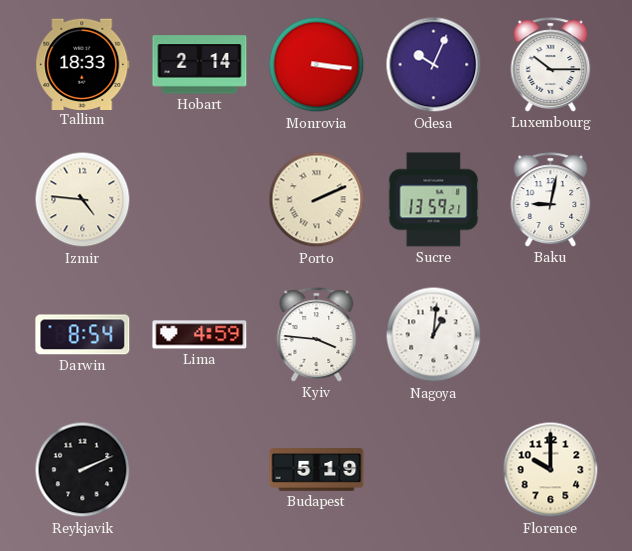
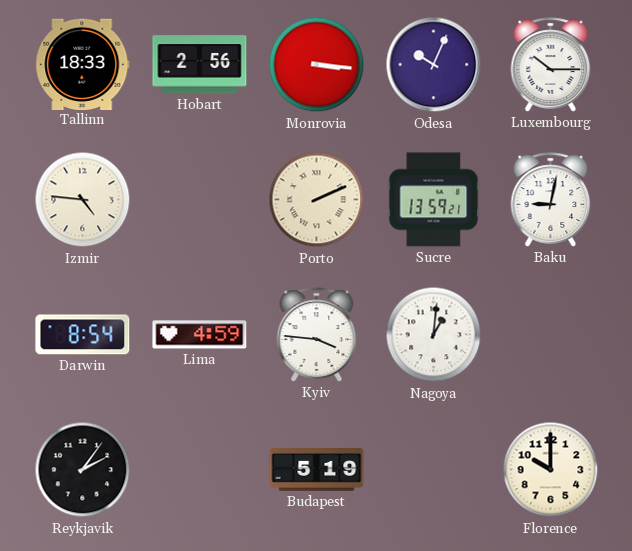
Hobart: 2:14 -> 2:56 (200, 65)
Reykjavik: 2:11 -> 2:06 (83, 470)
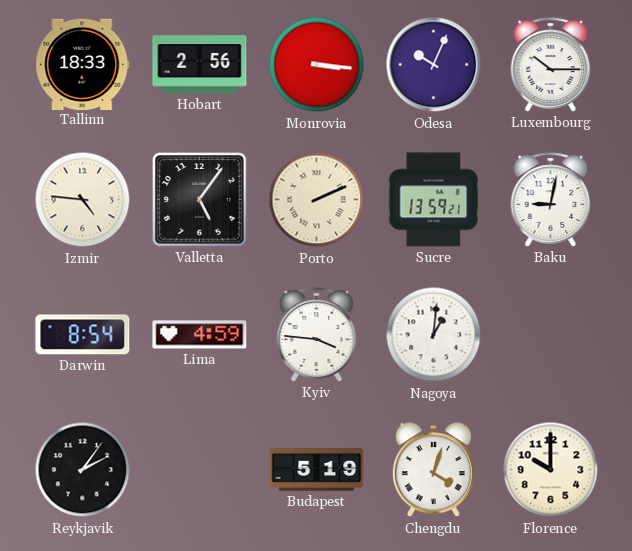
Valletta: none -> 5:06 (200, 200)
Chengdu: none -> 4:03 (433, 470)
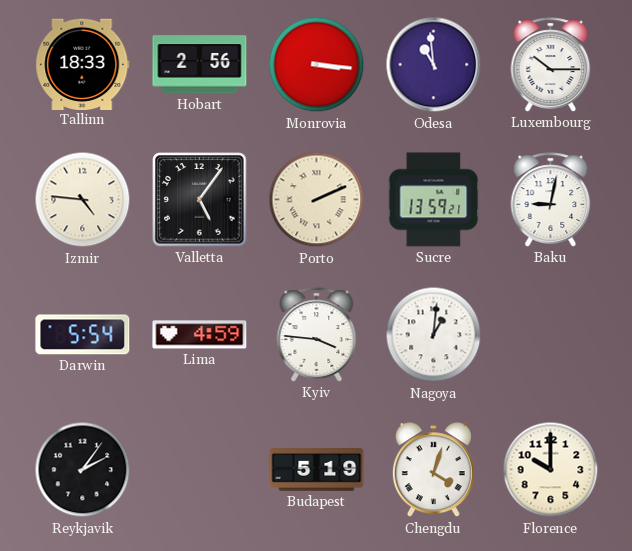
Odesa: 10:04 -> 10:59 (434, 65)
Darwin: 8:54 -> 5:54 (83, 335)
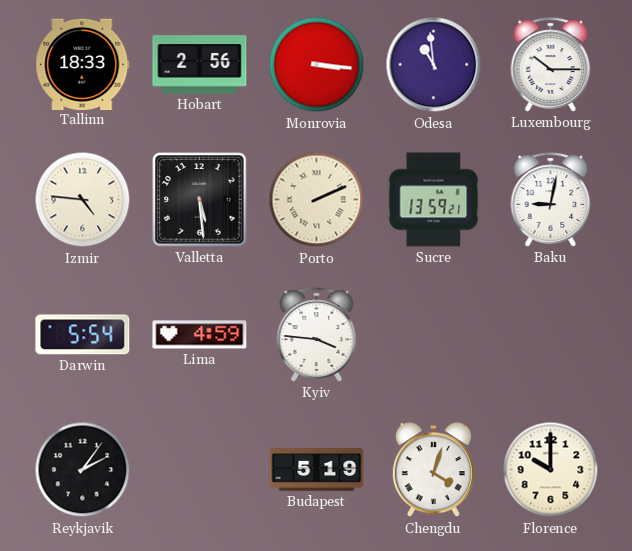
Valletta: 5:06 -> 5:29 (200, 200)
Nagoya: 1:01 -> none (434, 335)
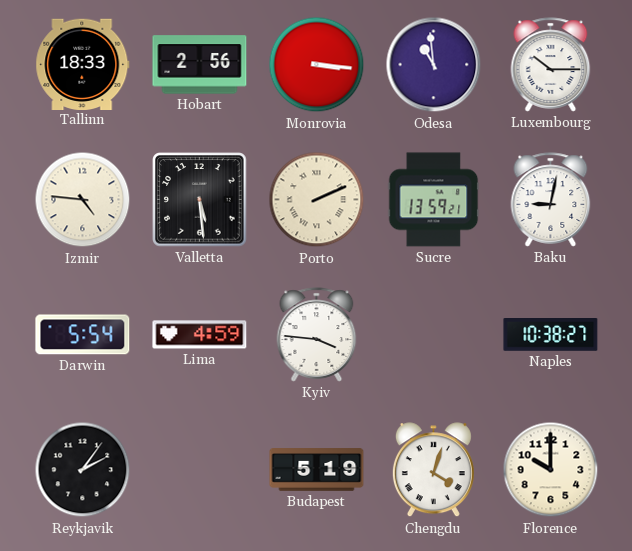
Naples: none -> 10:38 (551, 335)
